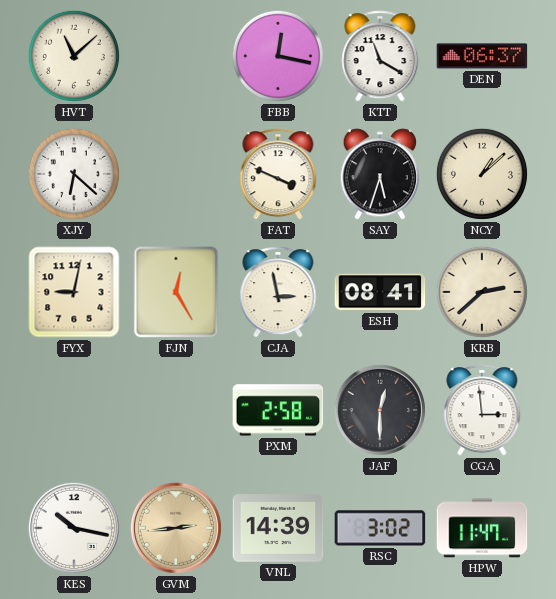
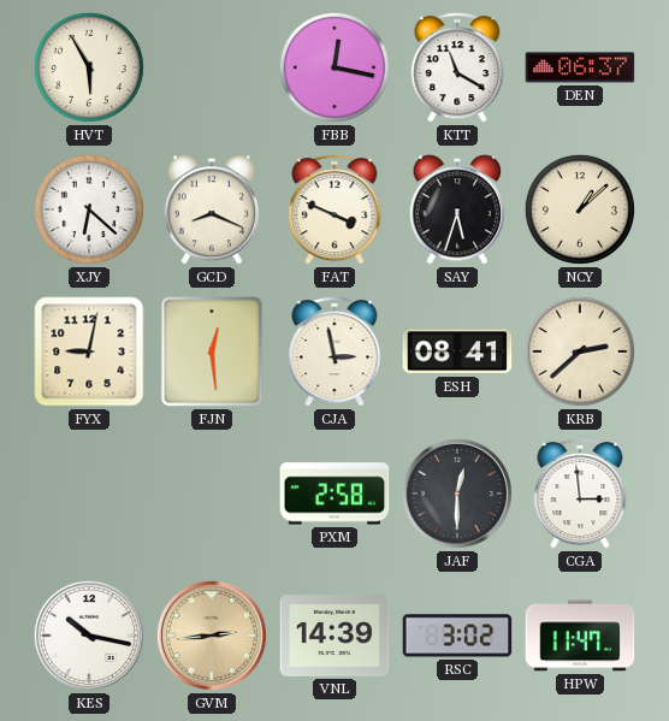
HVT: 11:08 -> 5:55 (89, 67)
GCD: none -> 8:19 (212, 209)
FJN: 12:25 -> 12:29 (212, 351)
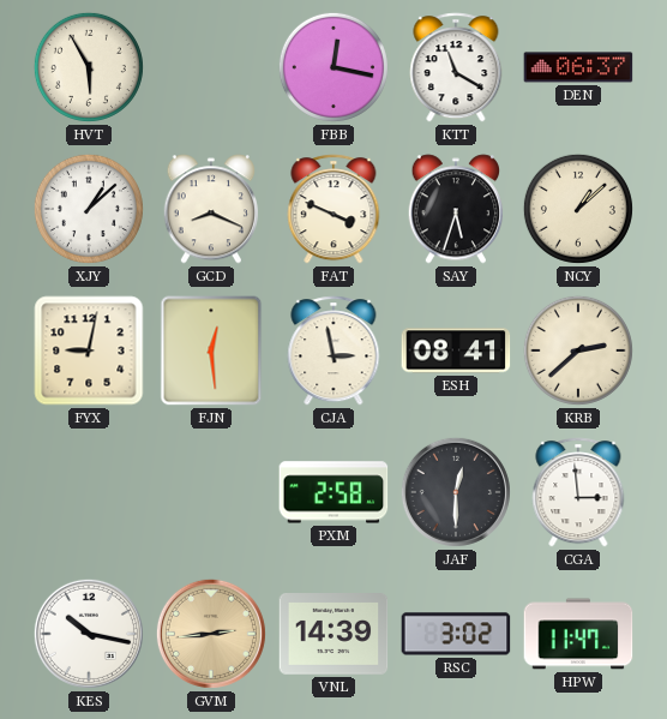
XJY: 6:22 -> 1:08 (89, 209)
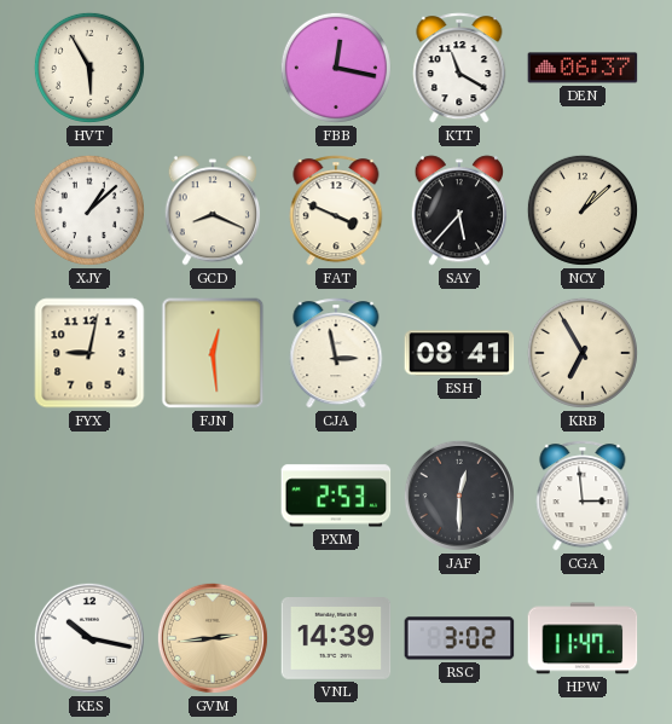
SAY: 5:33 -> 5:37 (459, 210)
KRB: 2:38 -> 6:55 (583, 353)
PXM: 2:58 -> 2:53 (336, 496)
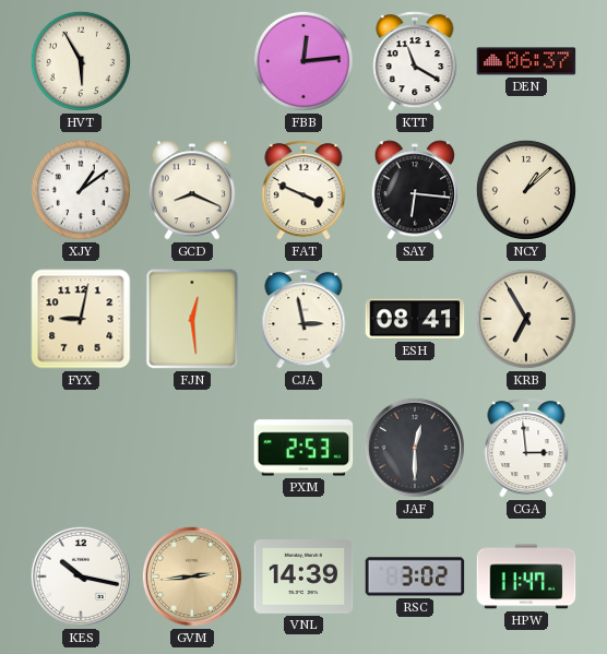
FBB: 12:17 -> 12:14 (303, 61)
XJY: 1:08 -> 1:09 (81, 190)
SAY: 5:37 -> 6:16 (415, 190)
